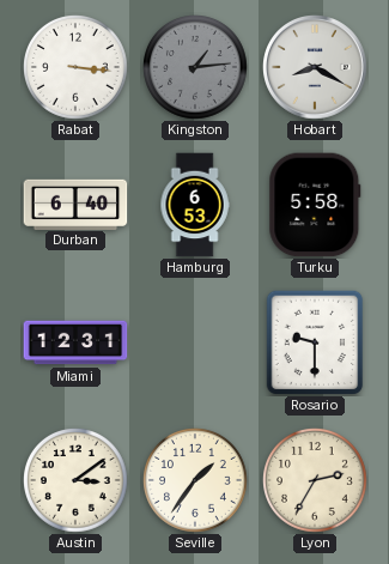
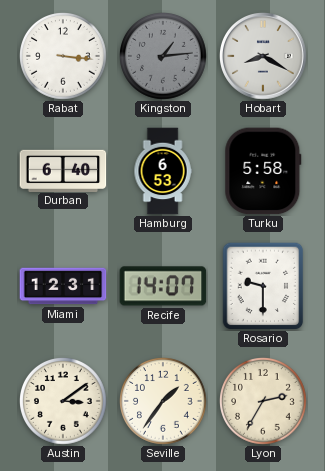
Recife: none -> 14:07 (163, 286)
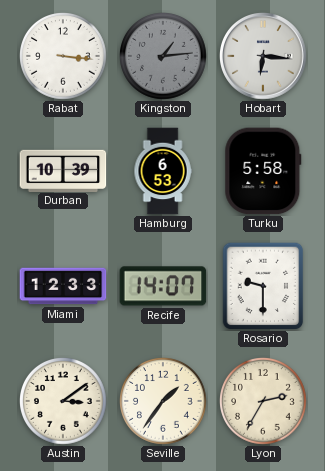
Hobart: 8:20 -> 6:16 (264, 57)
Durban: 6:40 -> 10:39 (63, 170)
Miami: 12:31 -> 12:33 (63, 286)
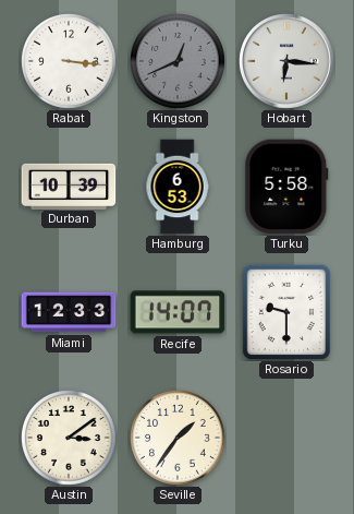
Kingston: 1:14 -> 12:41 (179, 62)
Lyon: 2:35 -> none (264, 402)
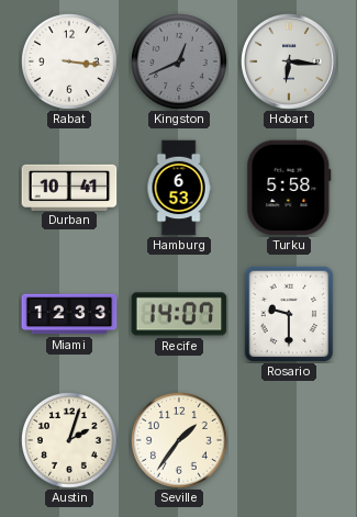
Durban: 10:39 -> 10:41 (69, 187)
Austin: 3:09 -> 2:03 (70, 441)
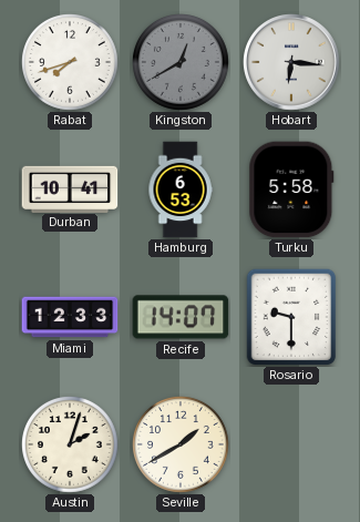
Rabat: 3:16 -> 7:42 (71, 63)
Kingston: 12:41 -> 12:40 (182, 63)
Seville: 1:36 -> 1:40 (182, 446)
